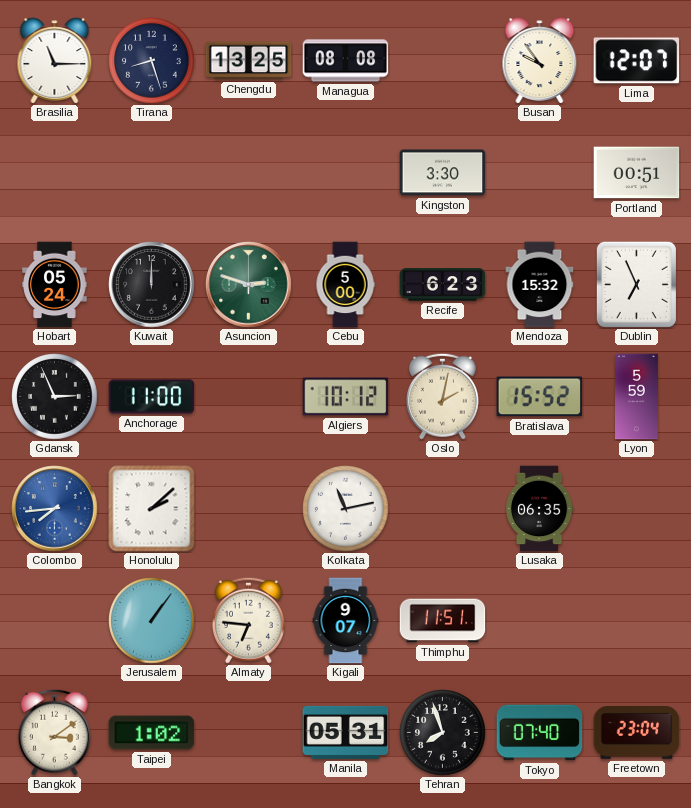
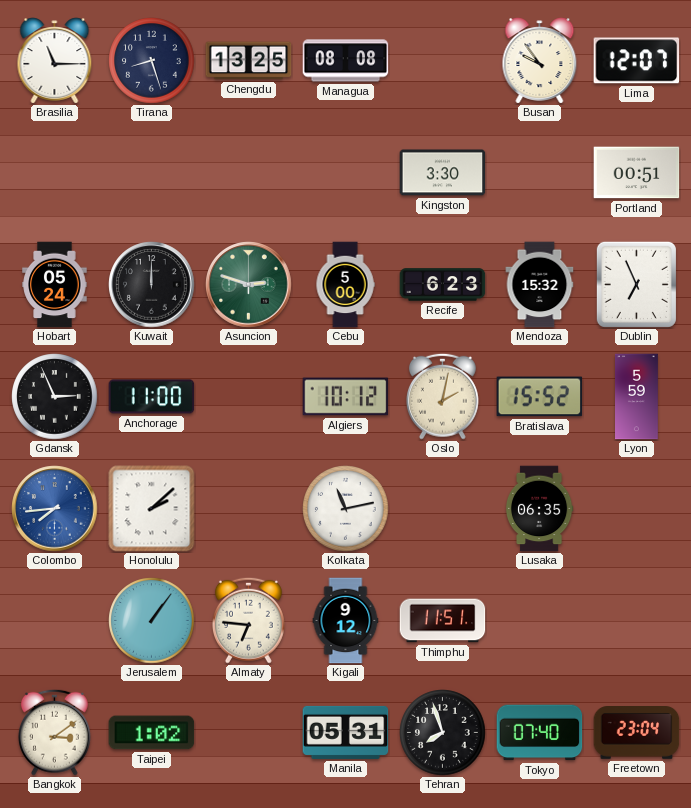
Kigali: 9:07 -> 9:12 (346, 621)
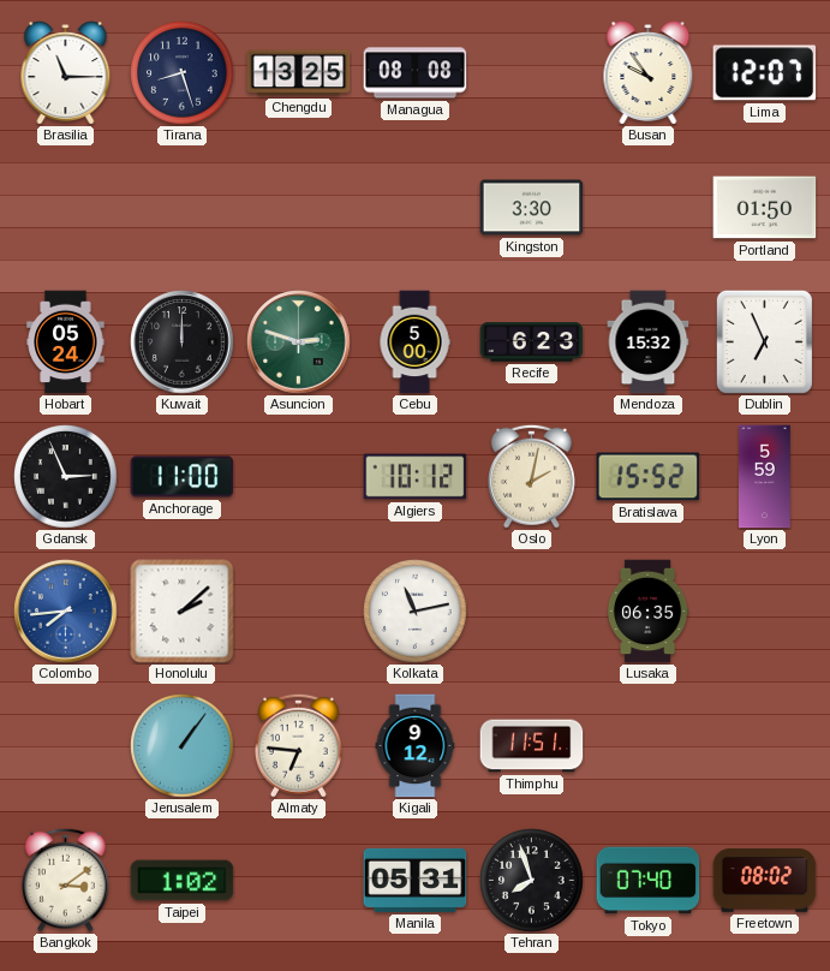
Portland: 00:51 -> 01:50 (765, 208)
Freetown: 23:04 -> 08:02 (765, 881)
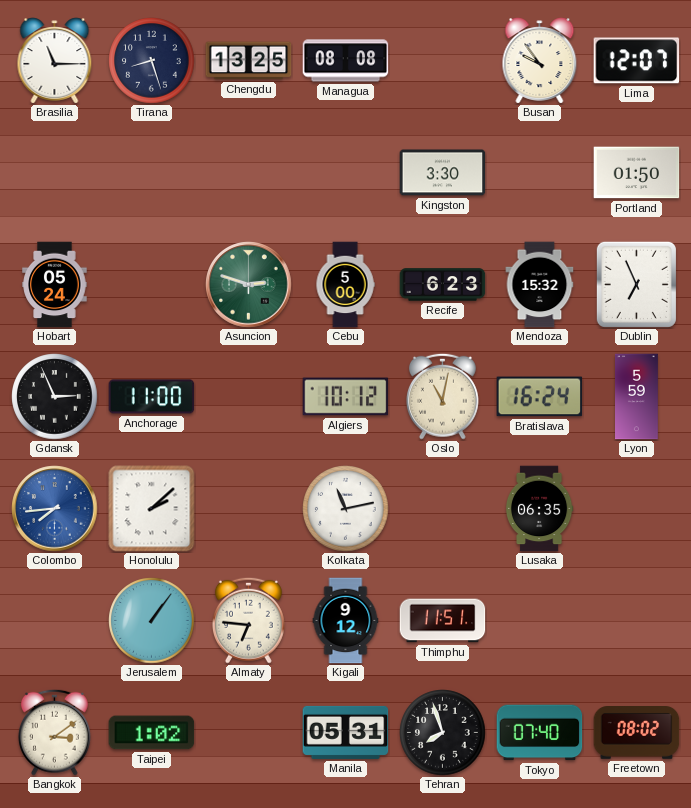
Kuwait: 12:00 -> none (183, 342)
Oslo: 2:02 -> 11:02 (442, 396)
Bratislava: 15:52 -> 16:24 (540, 397)
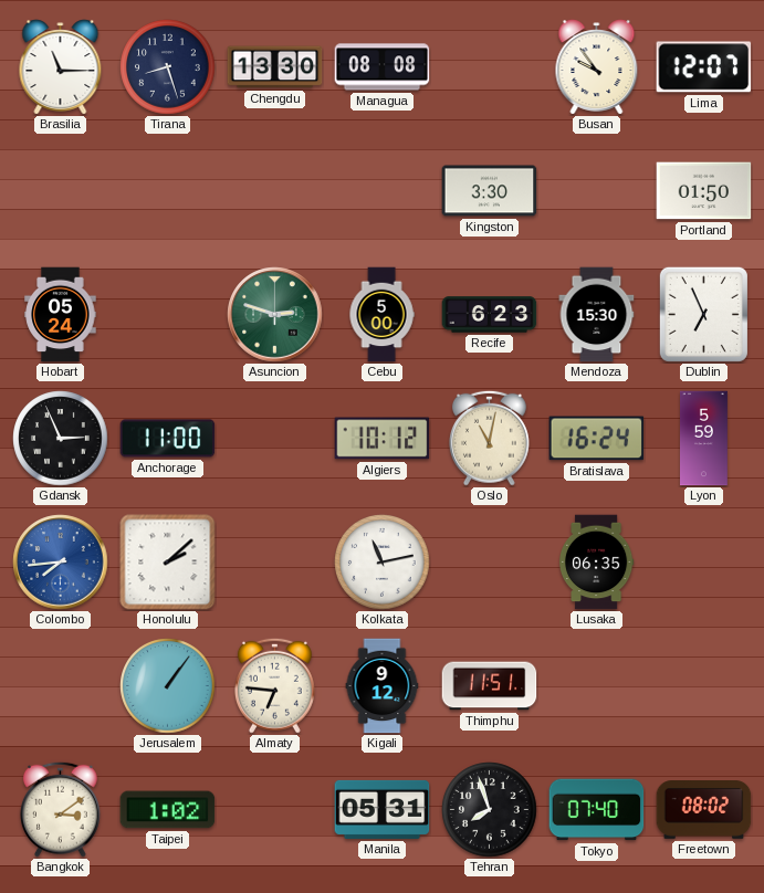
Chengdu: 13:25 -> 13:30 (275, 67)
Mendoza: 15:32 -> 15:30 (597, 315)
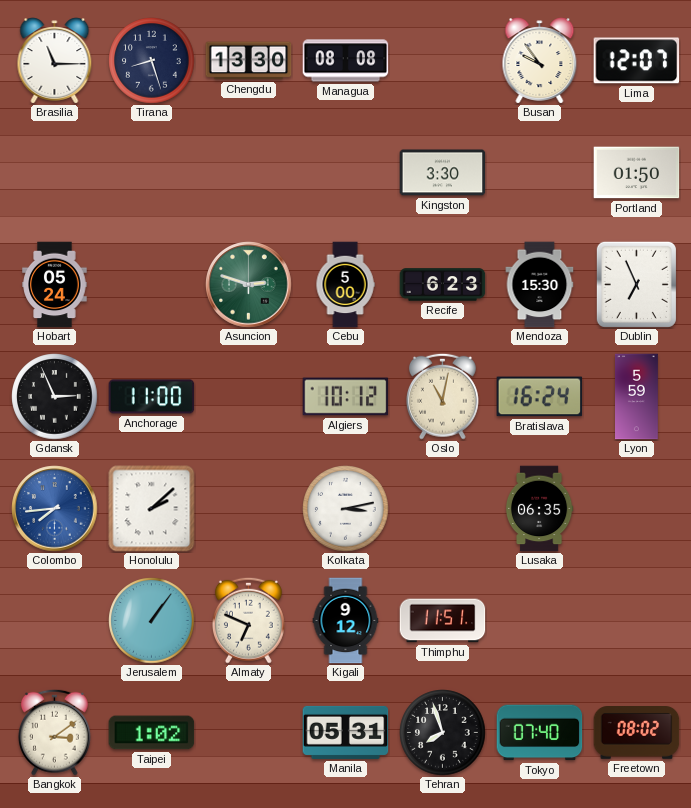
Kolkata: 11:13 -> 3:13 (346, 509)
Almaty: 6:46 -> 6:49 (248, 620)
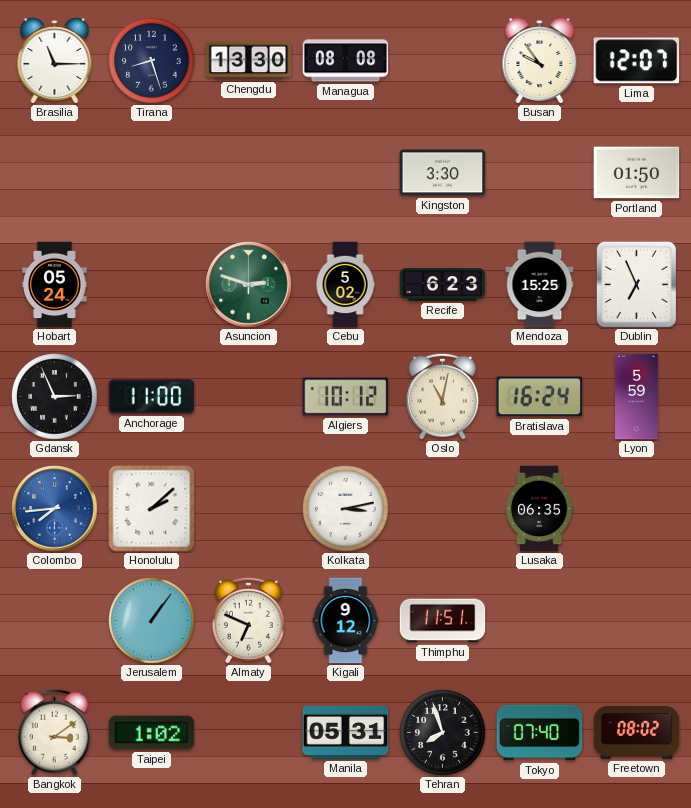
Cebu: 5:00 -> 5:02 (345, 285)
Mendoza: 15:30 -> 15:25 (540, 285)
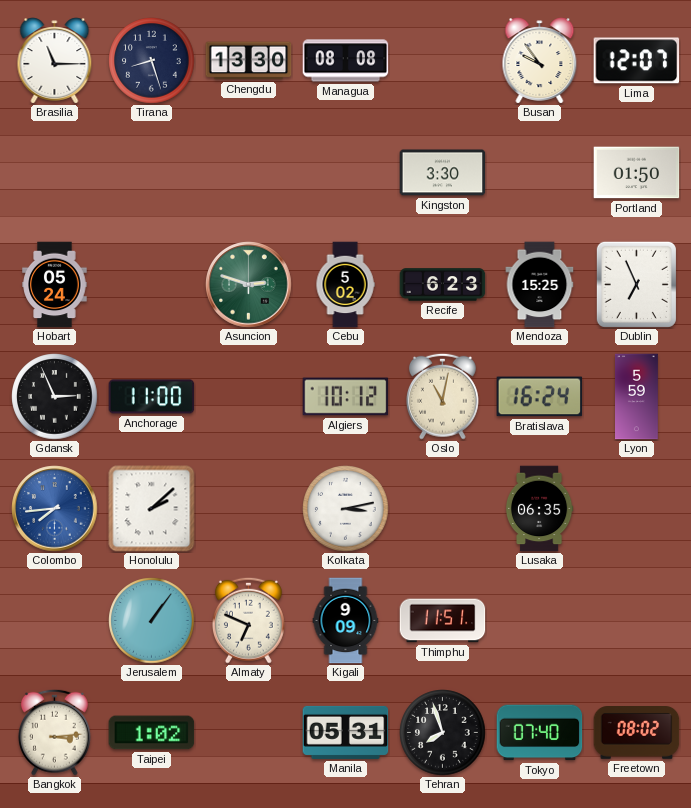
Kigali: 9:12 -> 9:09 (346, 621)
Bangkok: 3:09 -> 3:14 (54, 732)
